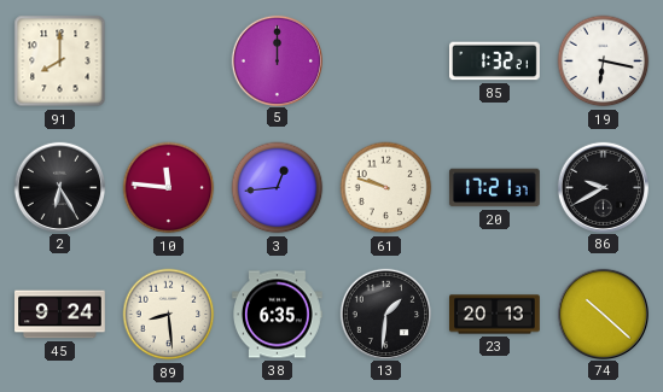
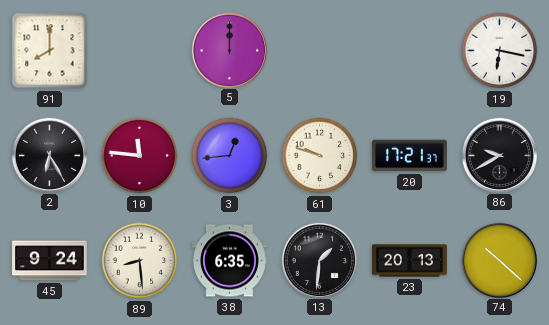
85: 1:32 -> none (495, 62)
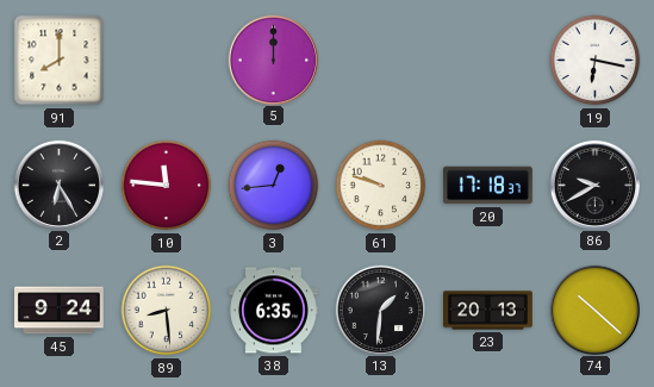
20: 17:21 -> 17:18 (487, 186)
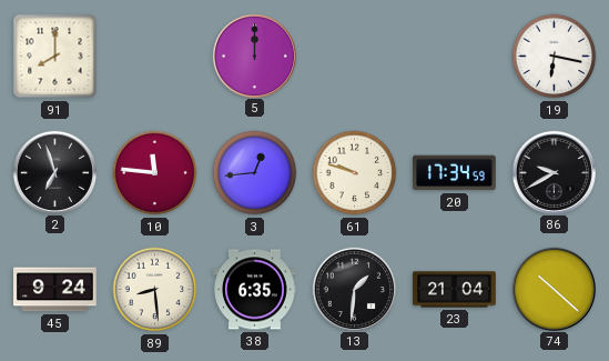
2: 6:25 -> 6:57 (54, 172)
20: 17:18 -> 17:34 (454, 173)
23: 20:13 -> 21:04 (455, 290)
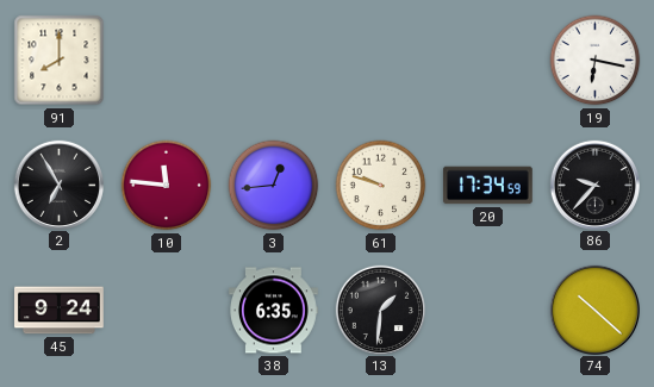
5: 12:00 -> none (254, 56)
2: 6:57 -> 6:55 (58, 185)
86: 9:40 -> 9:37 (594, 185)
89: 8:29 -> none (155, 290)
23: 21:04 -> none (455, 290)
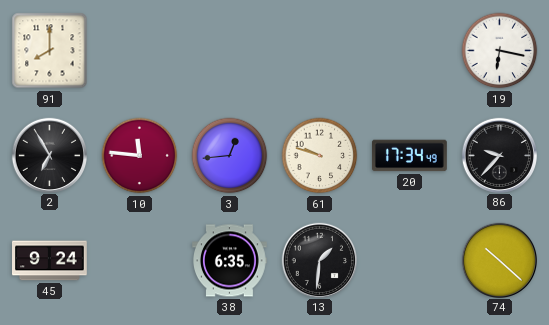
20: 17:34:59 -> 17:34:49 (409, 156)
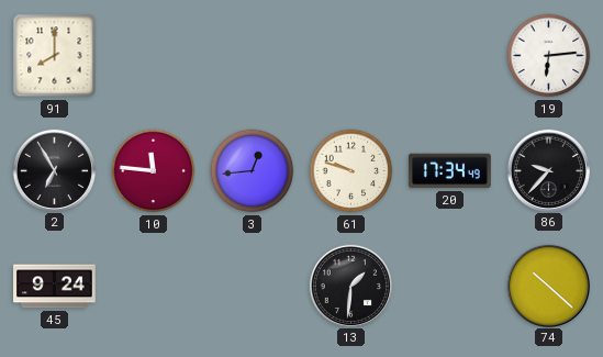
19: 6:17 -> 6:14 (549, 56)
38: 6:35 -> none (230, 261)
